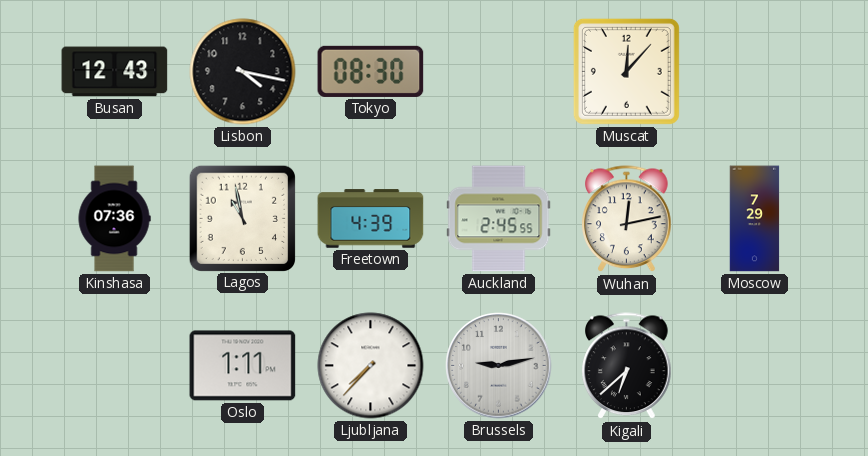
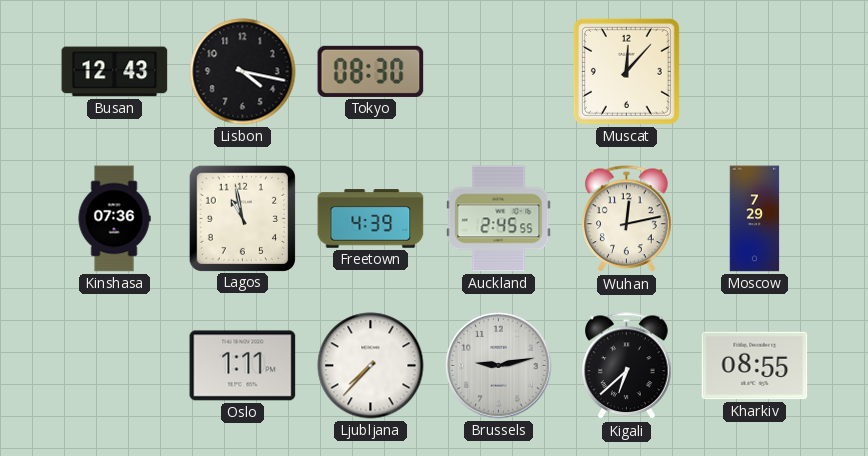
Kharkiv: none -> 08:55 (755, 366)
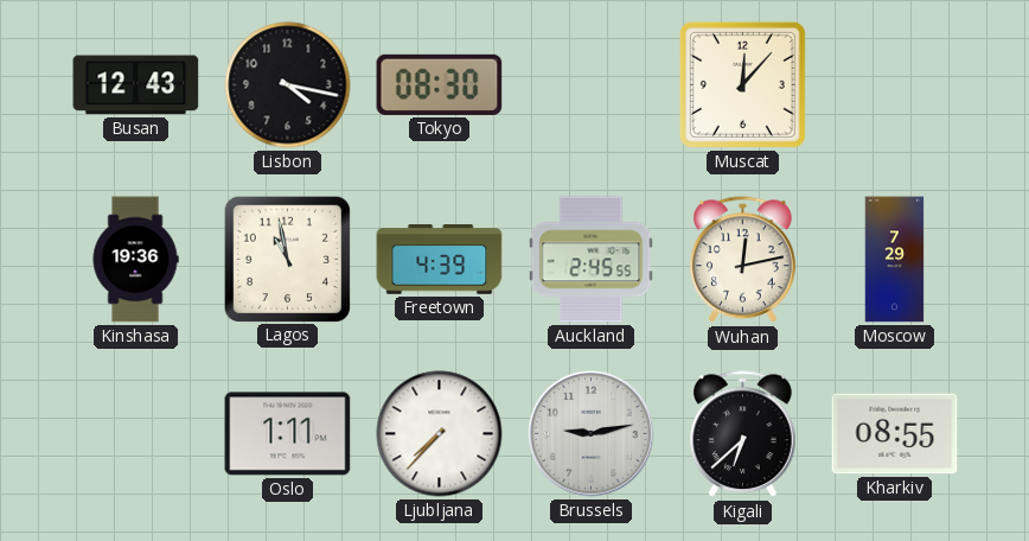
Kinshasa: 07:36 -> 19:36 (135, 260)
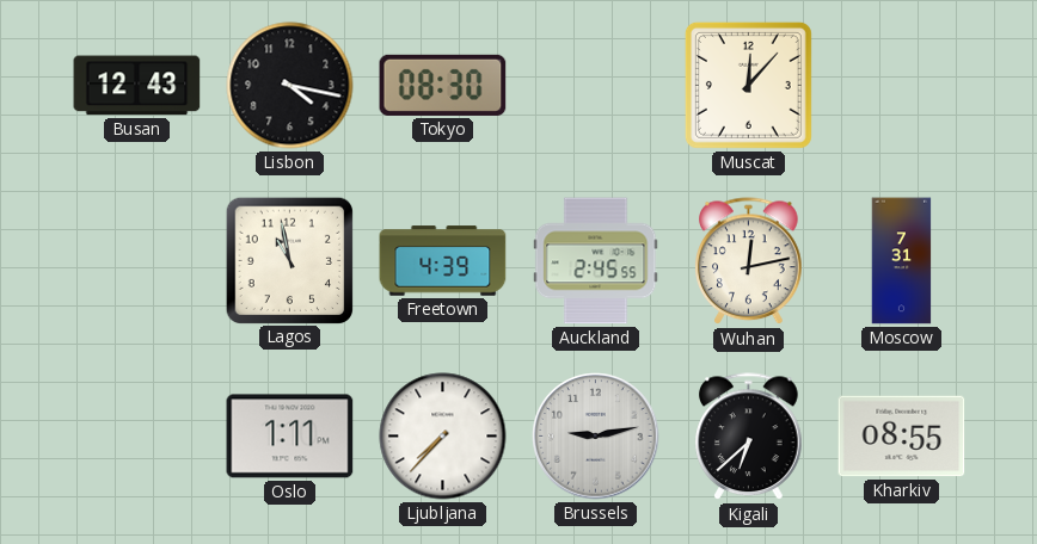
Kinshasa: 19:36 -> none (135, 260)
Moscow: 7:29 -> 7:31 (902, 261)
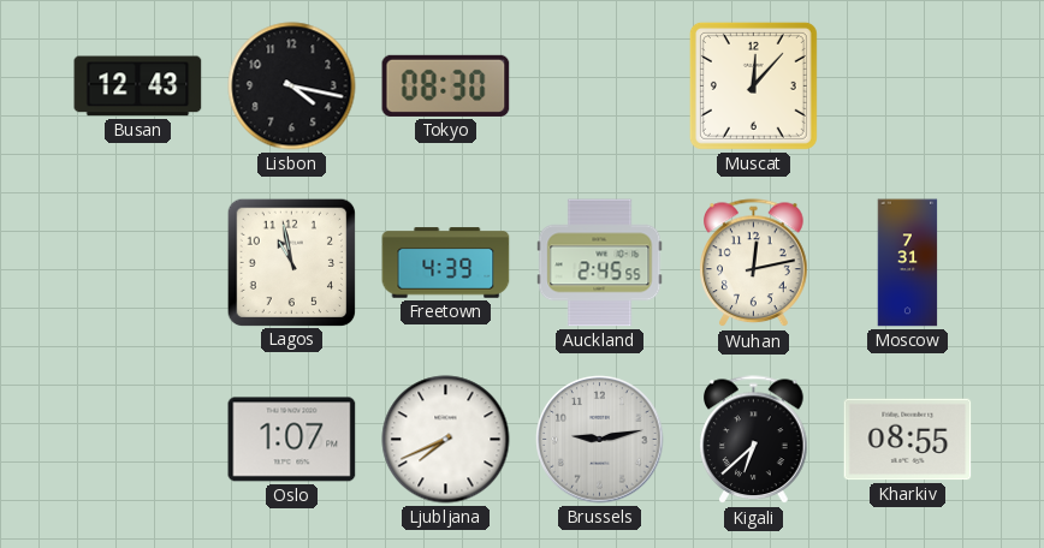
Oslo: 1:11 -> 1:07 (292, 440)
Ljubljana: 7:37 -> 7:41 (446, 440)
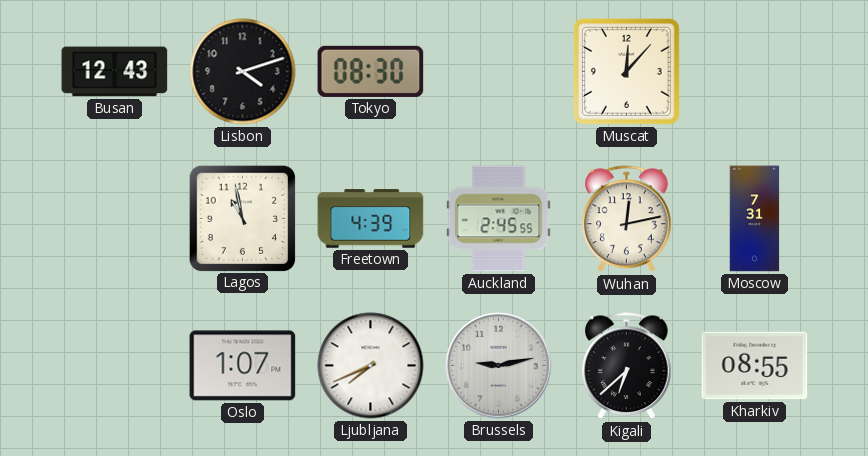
Lisbon: 4:17 -> 4:12 (243, 72)
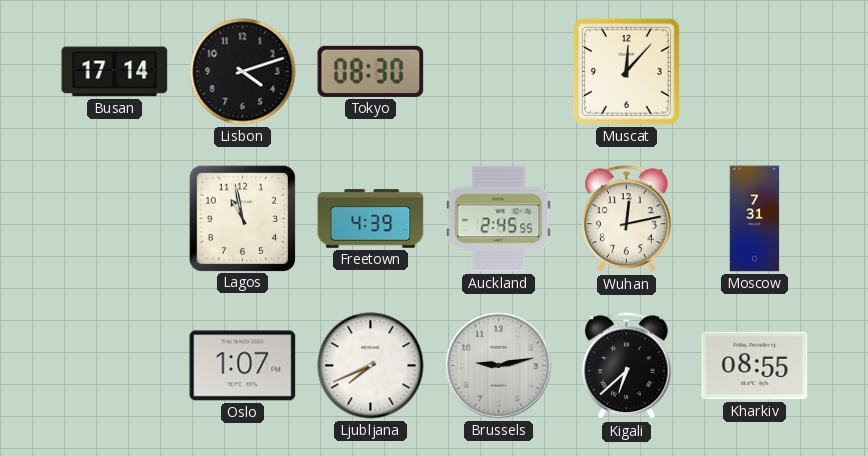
Busan: 12:43 -> 17:14 (115, 72)
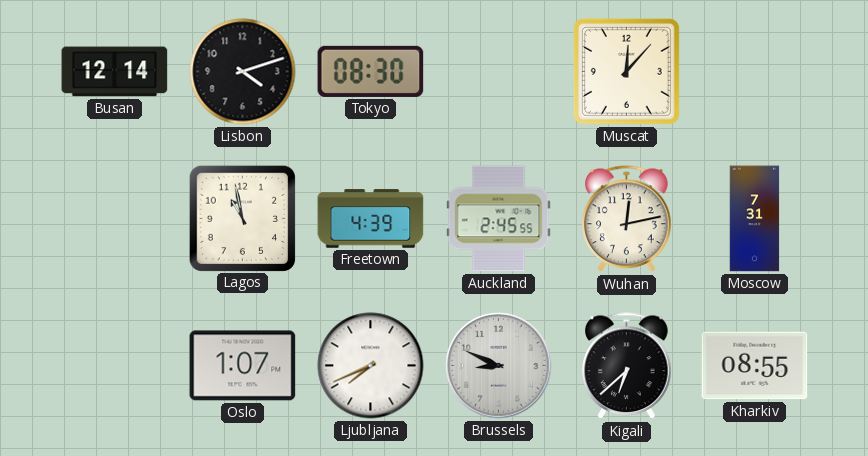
Busan: 17:14 -> 12:14 (115, 72)
Brussels: 9:13 -> 8:49 (499, 366)
